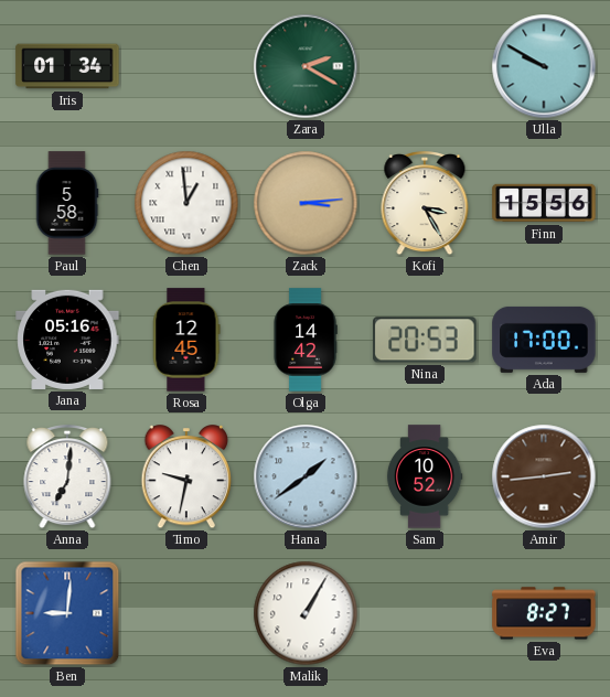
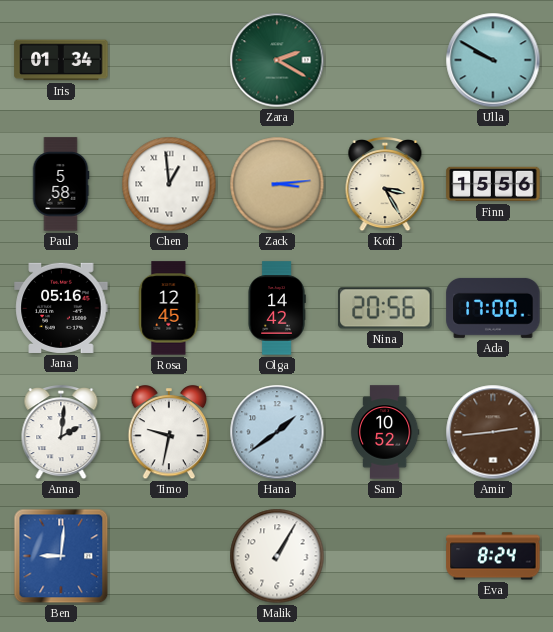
Nina: 20:53 -> 20:56 (385, 308)
Anna: 7:01 -> 2:01 (61, 433)
Eva: 8:27 -> 8:24 (493, 556)
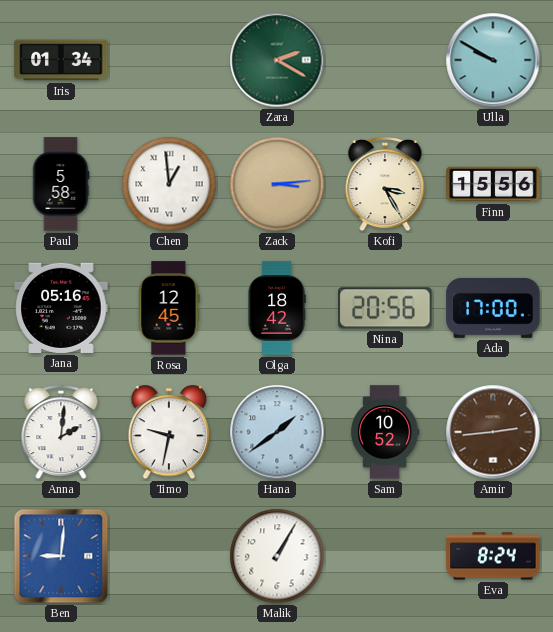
Olga: 14:42 -> 18:42 (277, 308)
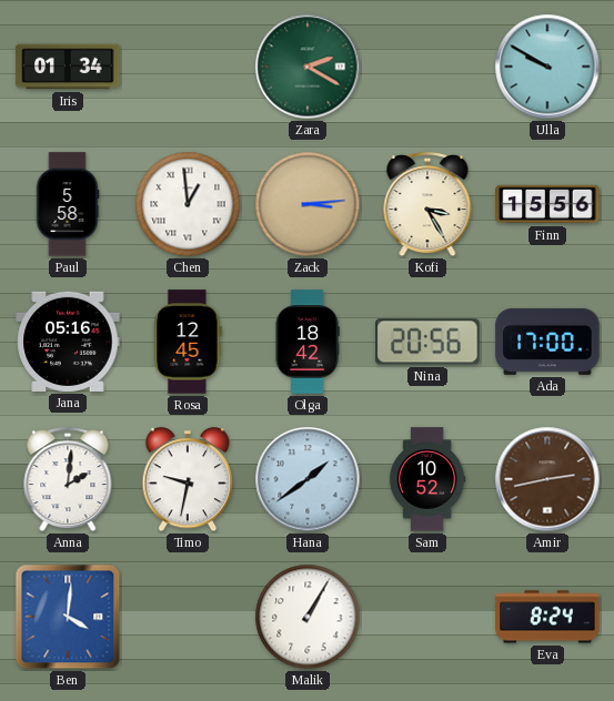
Amir: 2:44 -> 2:43 (547, 479)
Ben: 9:01 -> 4:01 (68, 617)
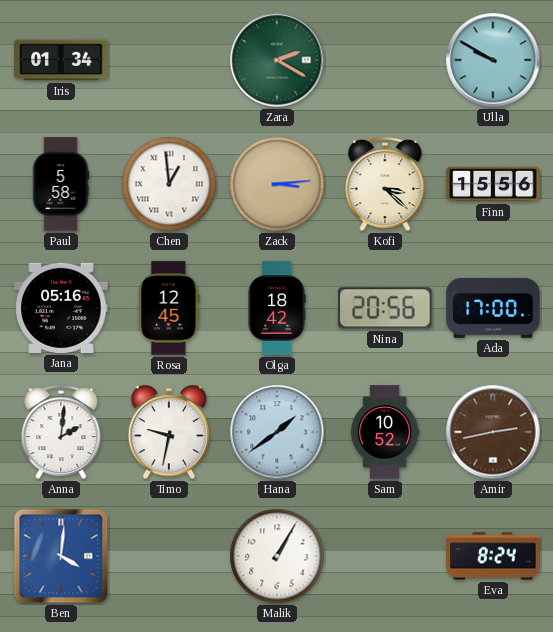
Kofi: 3:25 -> 3:22 (385, 185)
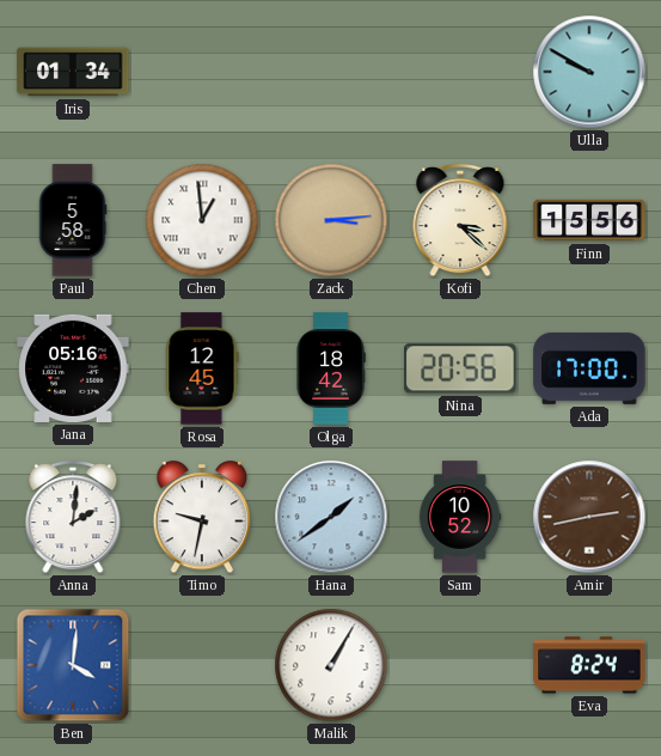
Zara: 2:20 -> none (277, 60)
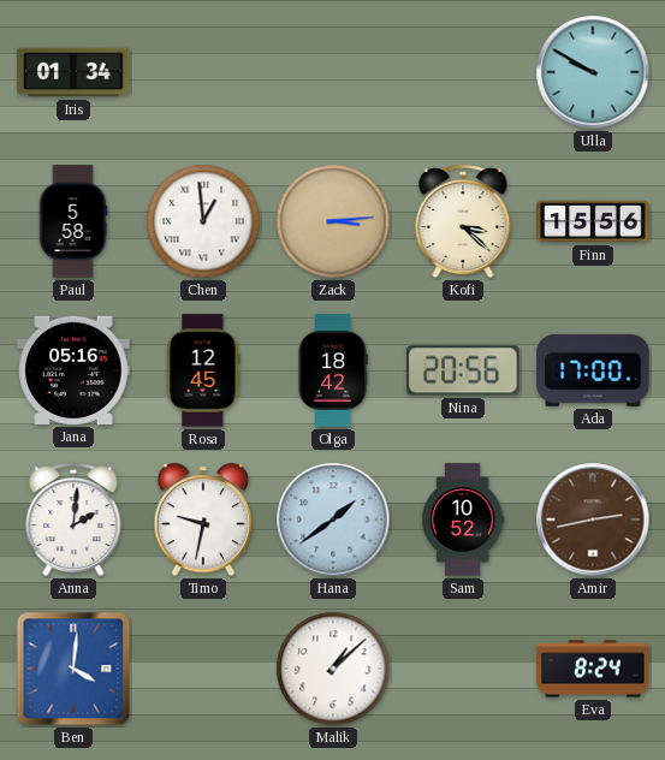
Malik: 1:05 -> 1:08 (333, 669)
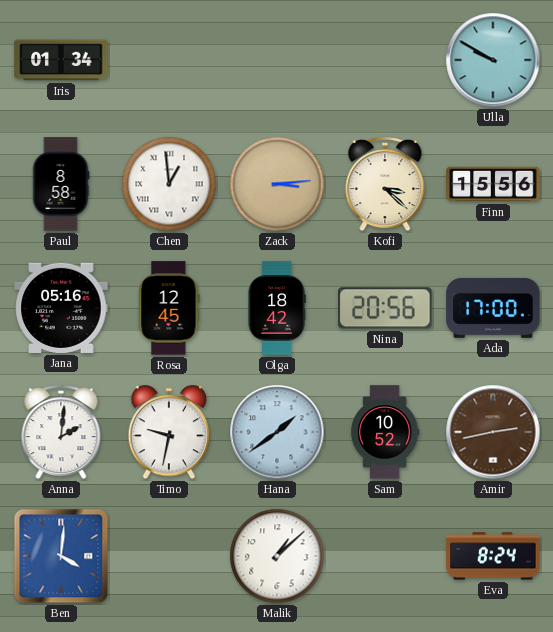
Paul: 5:58 -> 8:58 (61, 184)
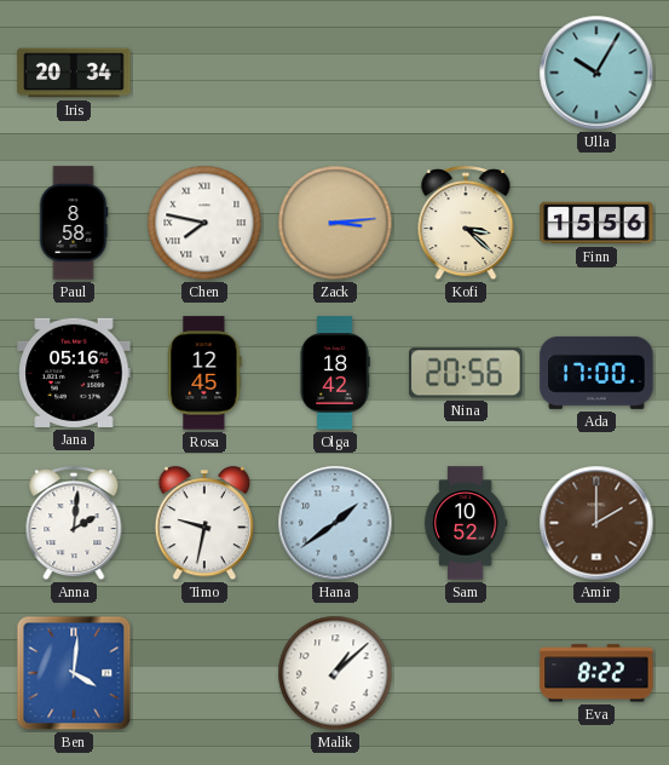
Iris: 01:34 -> 20:34 (74, 73)
Ulla: 9:50 -> 10:05 (596, 73)
Chen: 12:59 -> 7:47 (204, 223)
Amir: 2:43 -> 2:00 (596, 523)
Eva: 8:24 -> 8:22 (596, 673)
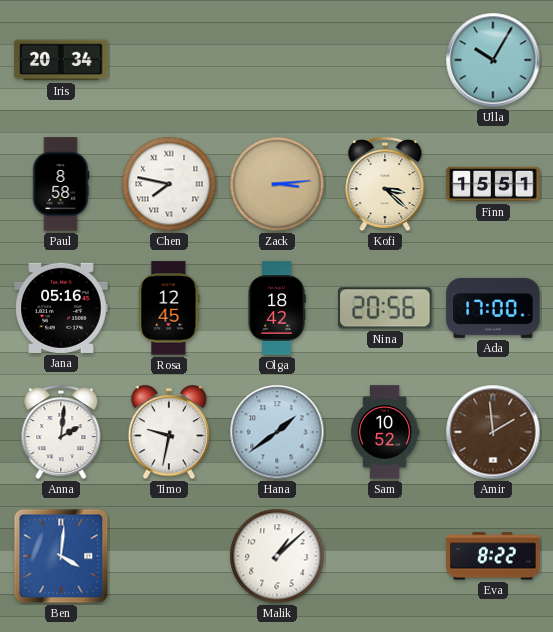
Finn: 15:56 -> 15:51 (493, 184)
Amir: 2:00 -> 1:59 (493, 432)
